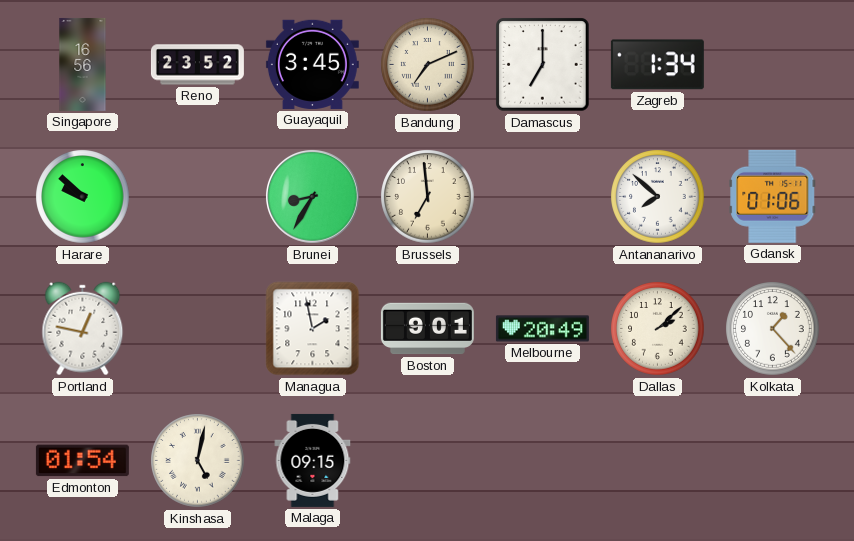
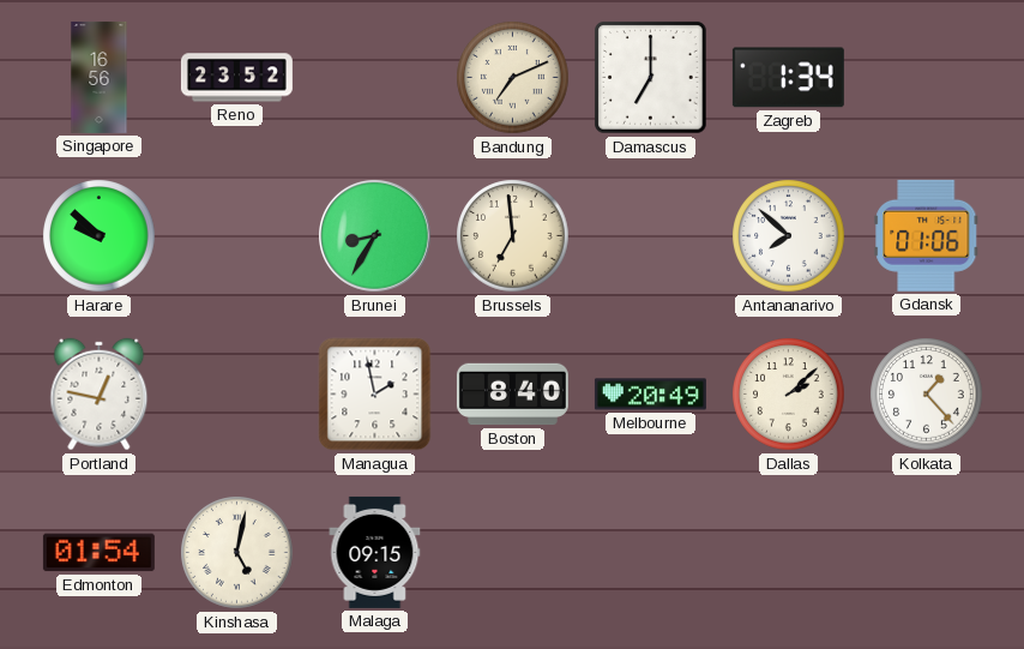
Guayaquil: 3:45 -> none (312, 64)
Boston: 9:01 -> 8:40 (512, 395)
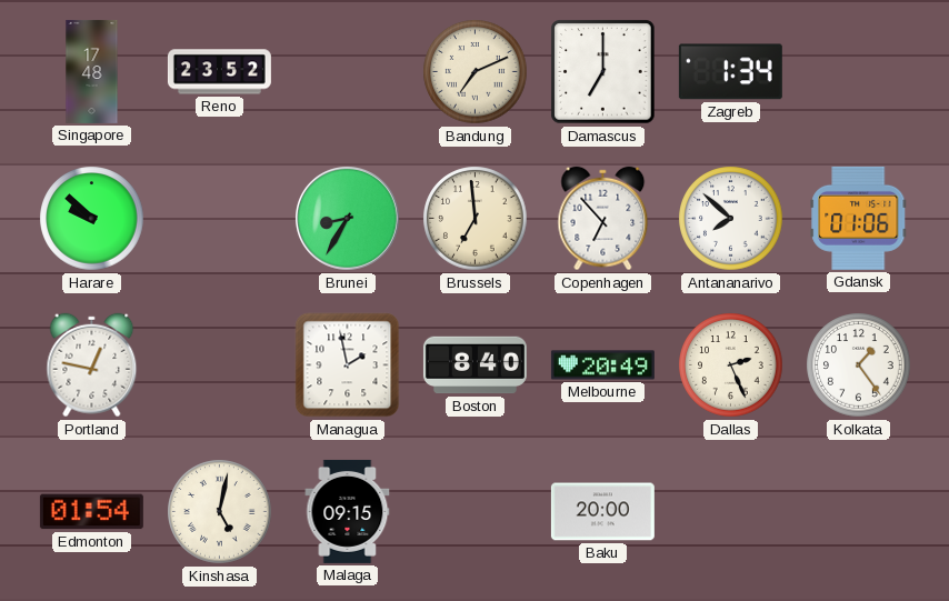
Singapore: 16:56 -> 17:48 (92, 71)
Copenhagen: none -> 6:53 (603, 219)
Dallas: 2:08 -> 2:26 (731, 365)
Kolkata: 1:23 -> 1:24 (859, 365)
Baku: none -> 20:00 (602, 512)
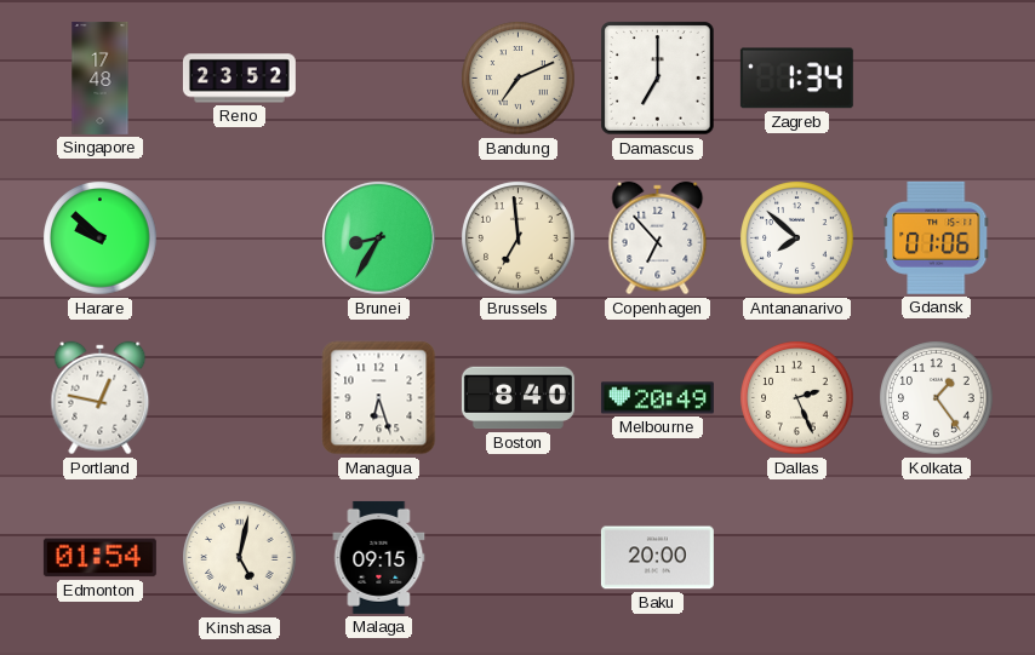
Managua: 1:58 -> 6:27 (379, 398)
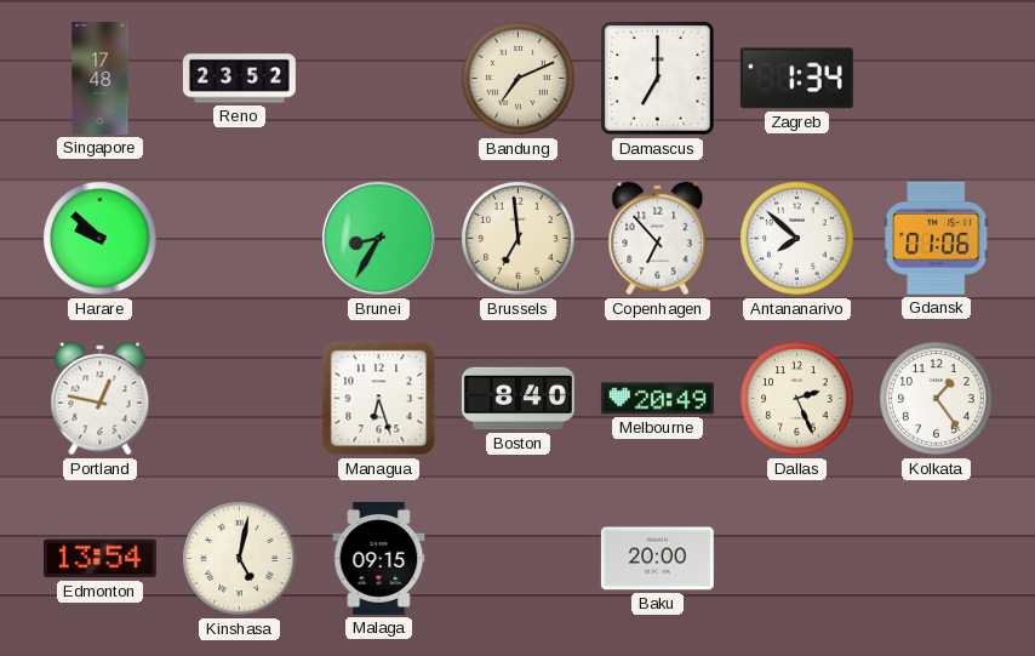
Edmonton: 01:54 -> 13:54 (99, 559)
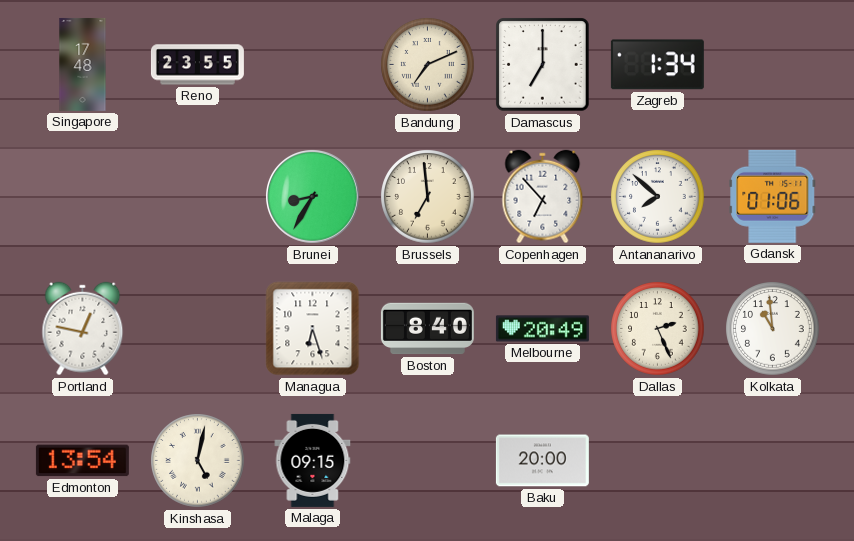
Reno: 23:52 -> 23:55 (197, 65)
Harare: 9:52 -> none (101, 239)
Kolkata: 1:24 -> 10:59 (773, 329)
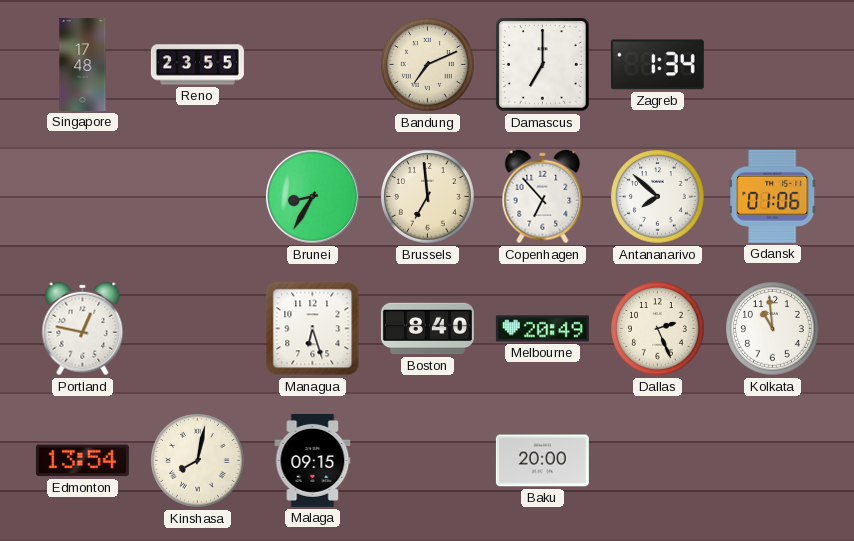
Kinshasa: 5:02 -> 8:02 (198, 461)
